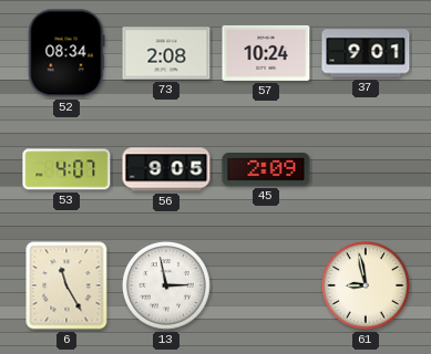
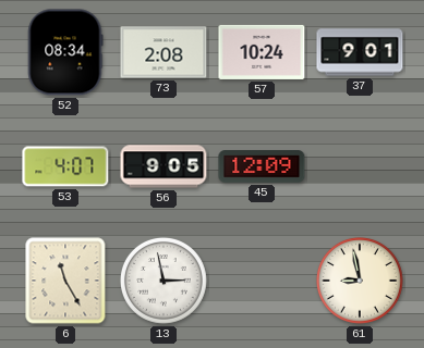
45: 2:09 -> 12:09 (262, 167)
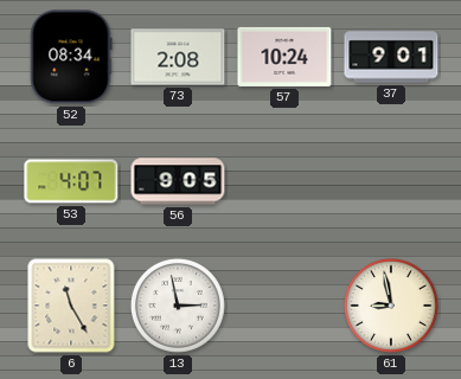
45: 12:09 -> none (262, 167)
